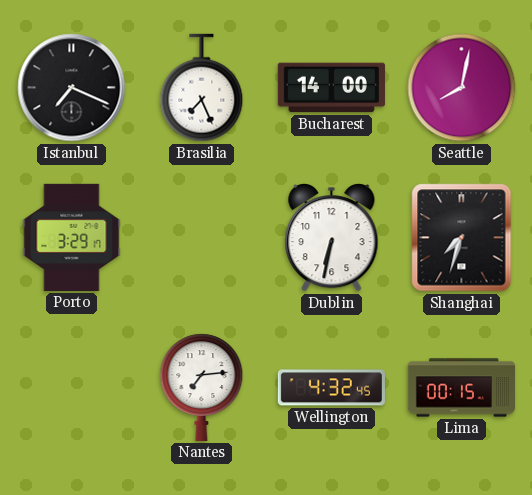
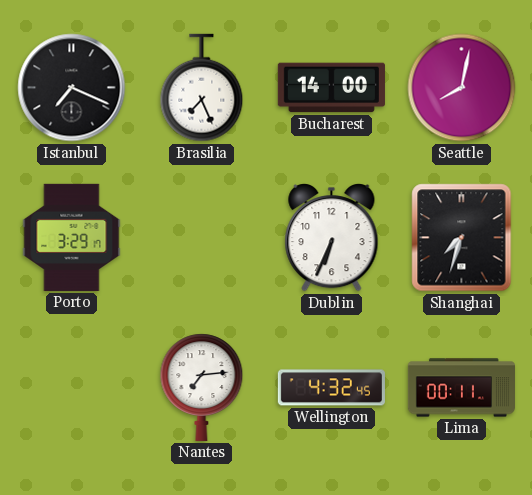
Dublin: 6:32 -> 6:34 (332, 238)
Lima: 00:15 -> 00:11 (461, 388)
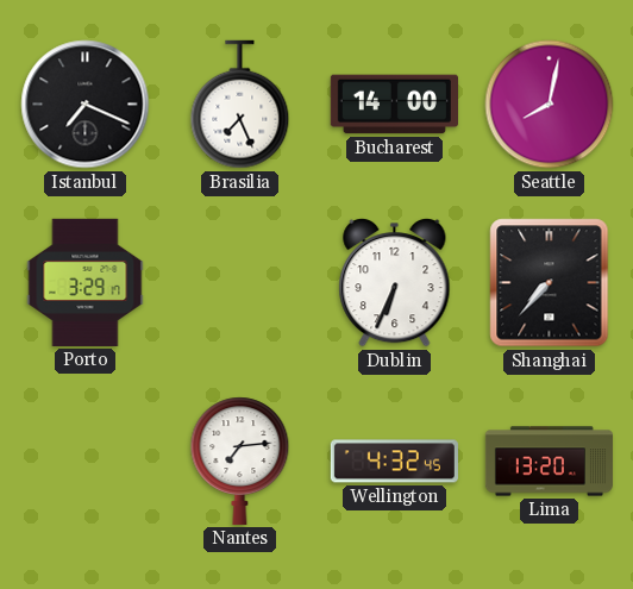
Shanghai: 7:33 -> 7:37 (550, 283)
Lima: 00:11 -> 13:20 (549, 462)
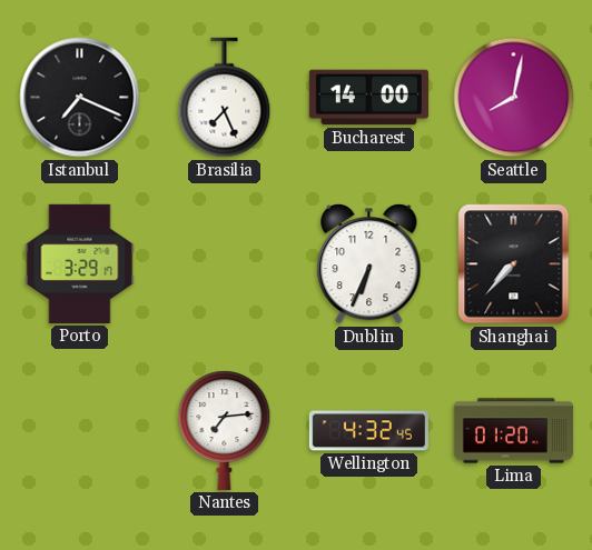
Lima: 13:20 -> 01:20 (513, 431)
